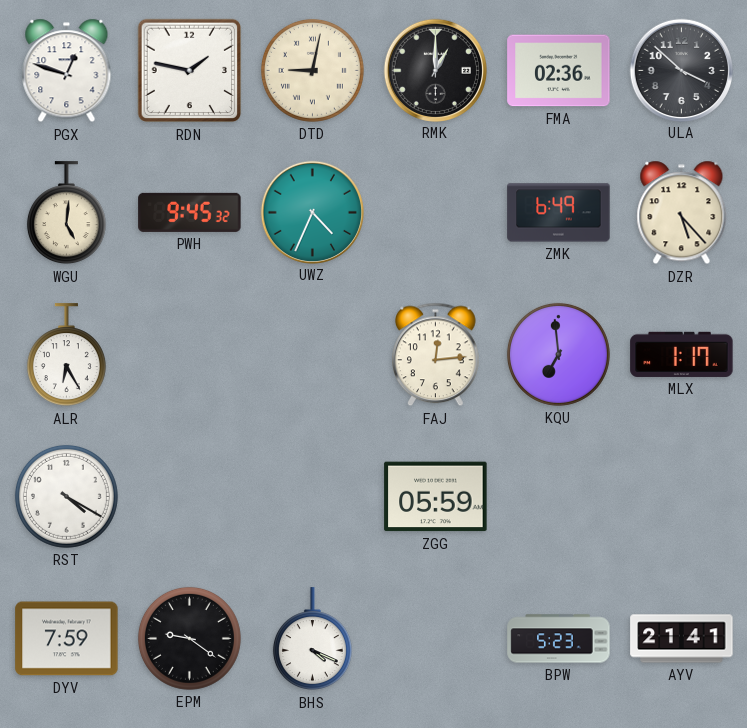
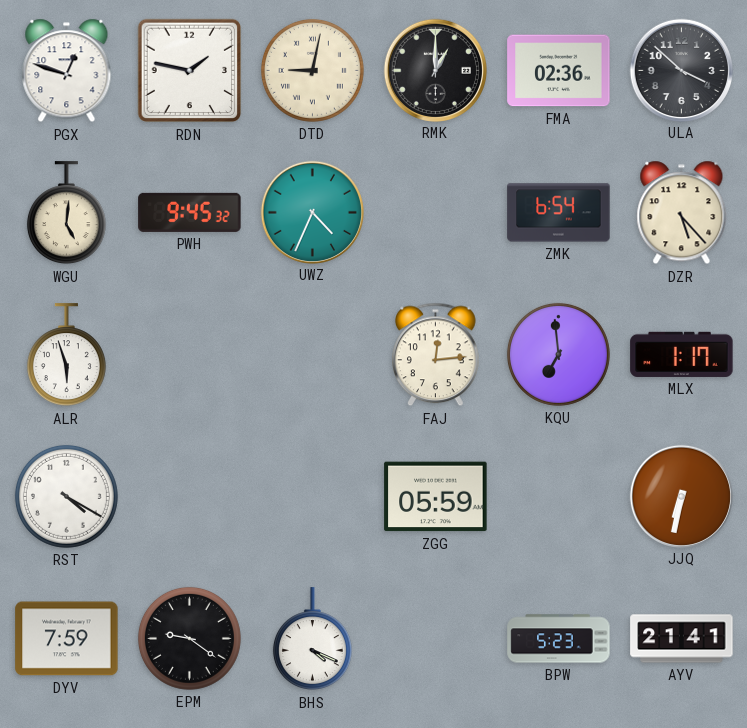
ZMK: 6:49 -> 6:54 (559, 213)
ALR: 6:25 -> 5:57 (66, 355)
JJQ: none -> 6:32 (681, 496)
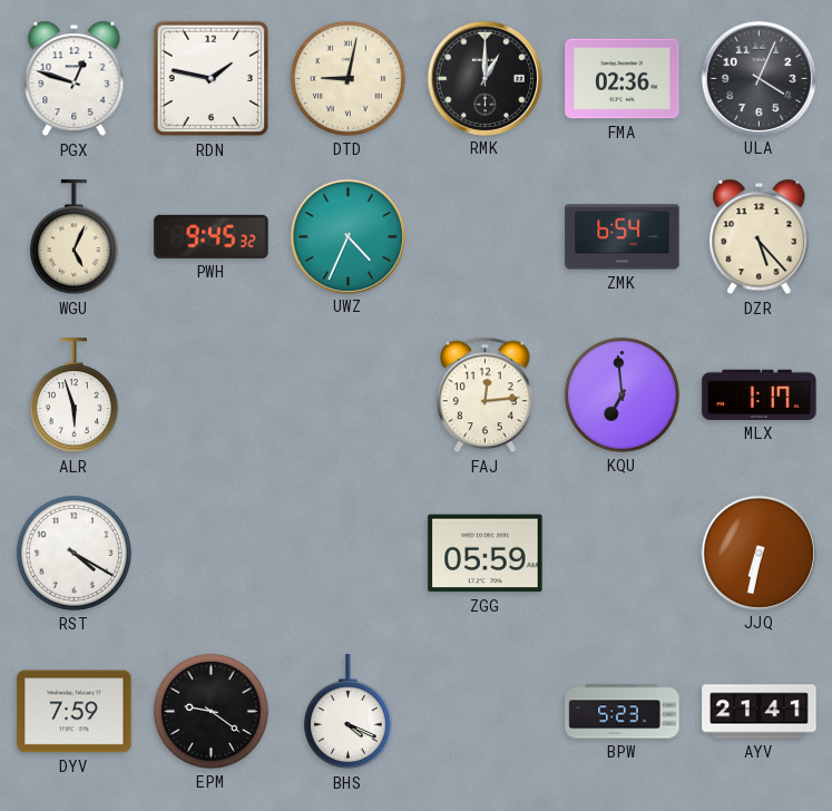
ULA: 3:52 -> 4:04 (758, 78)
WGU: 5:01 -> 5:04 (74, 237)
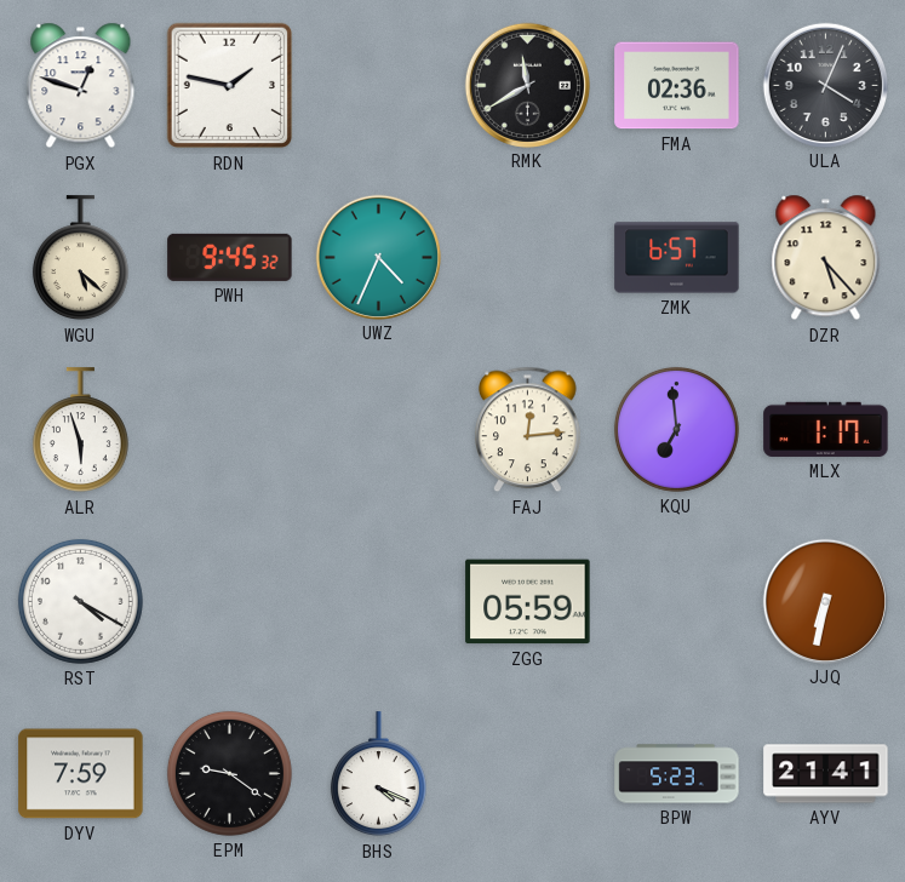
DTD: 9:02 -> none (348, 78)
RMK: 1:00 -> 11:40 (527, 85)
WGU: 5:04 -> 5:22 (80, 258)
ZMK: 6:54 -> 6:57 (677, 258)
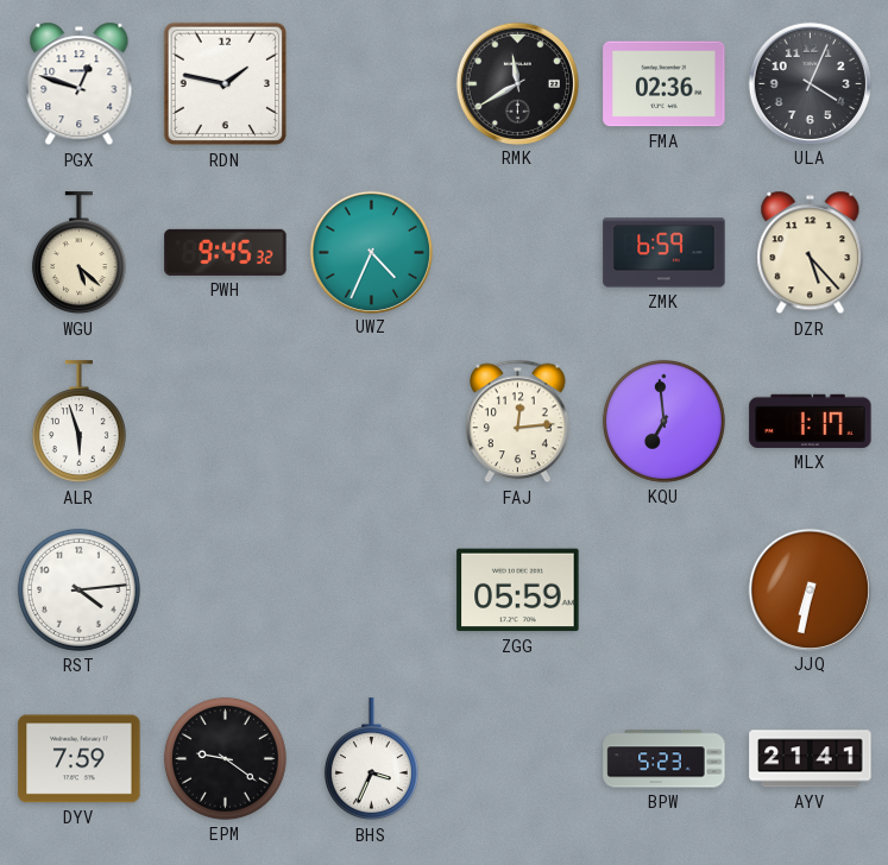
ZMK: 6:57 -> 6:59 (665, 253)
RST: 4:20 -> 4:14 (78, 589)
BHS: 4:19 -> 3:34 (371, 759)
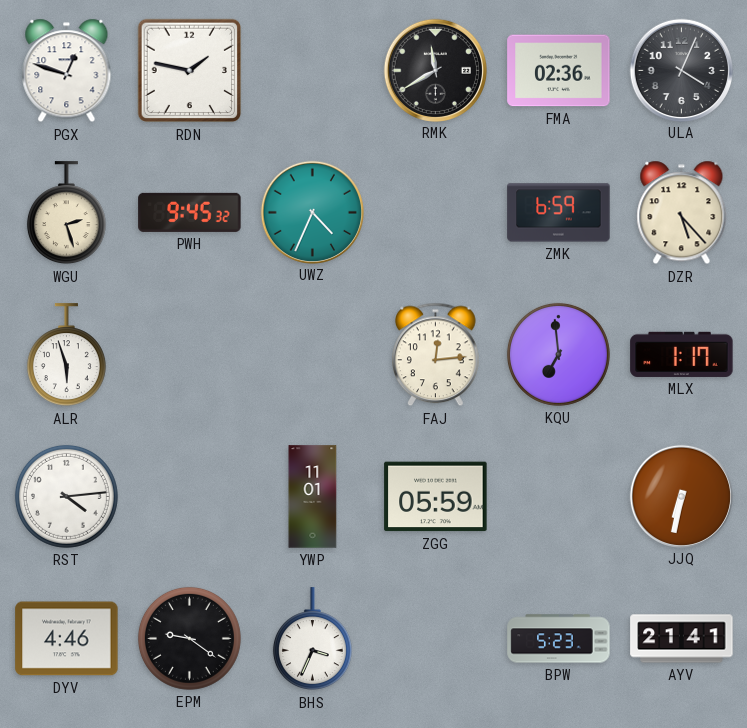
WGU: 5:22 -> 2:27 (66, 213)
YWP: none -> 11:01 (313, 497)
DYV: 7:59 -> 4:46 (67, 639)
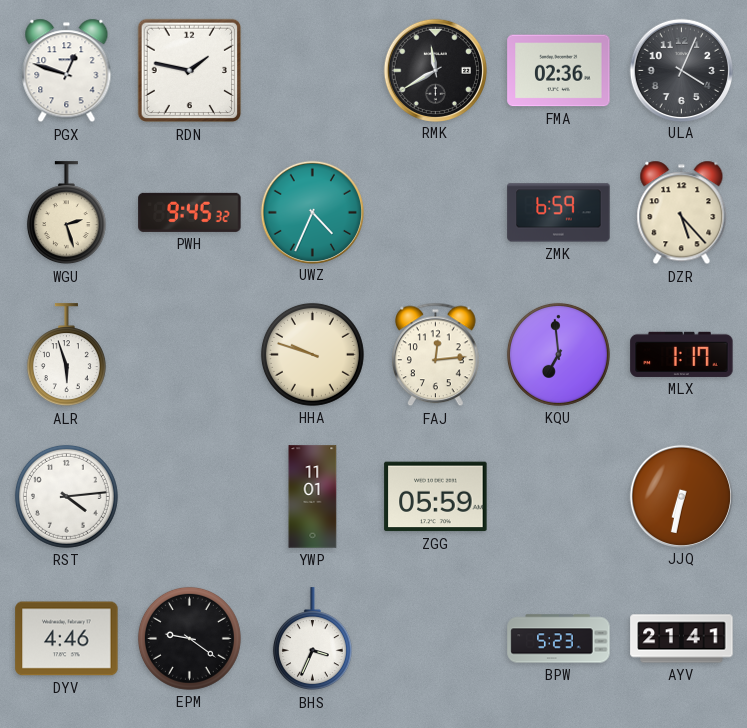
HHA: none -> 9:48 (312, 354)
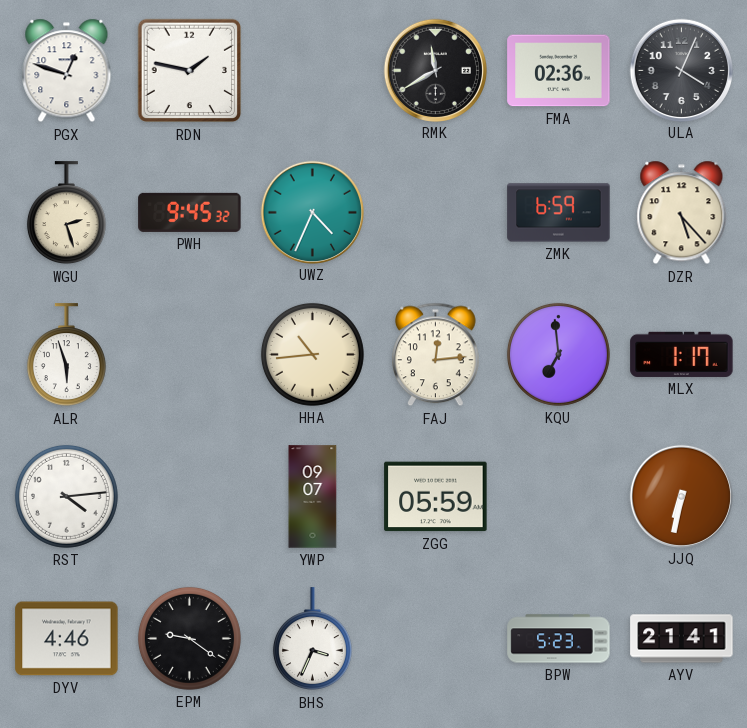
HHA: 9:48 -> 10:44 (312, 354)
YWP: 11:01 -> 09:07 (313, 497)
